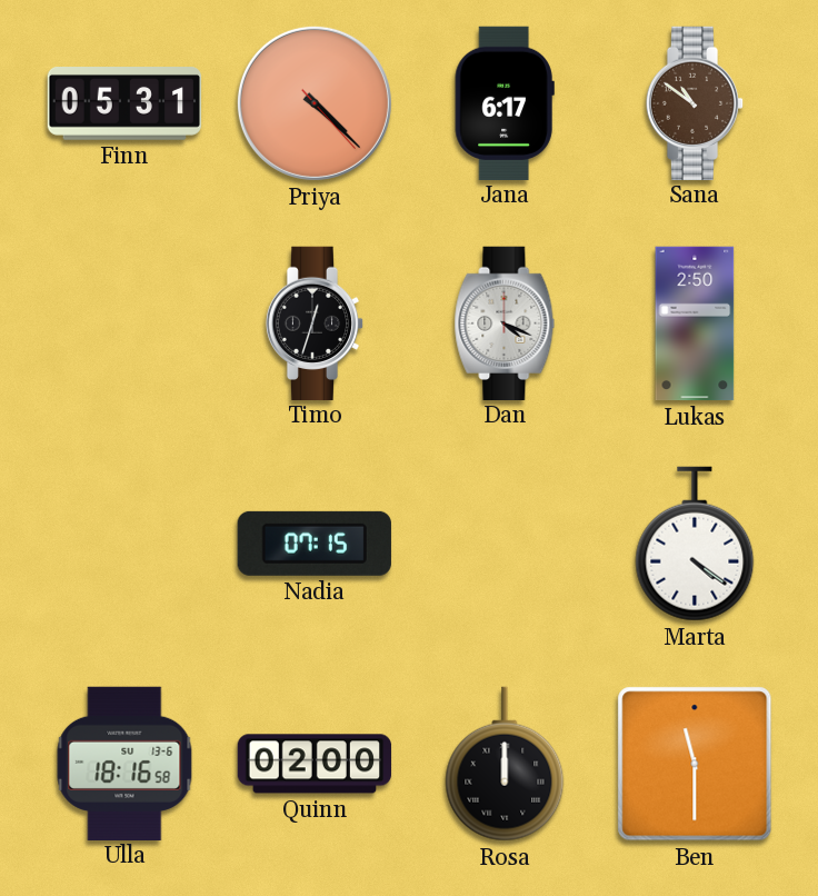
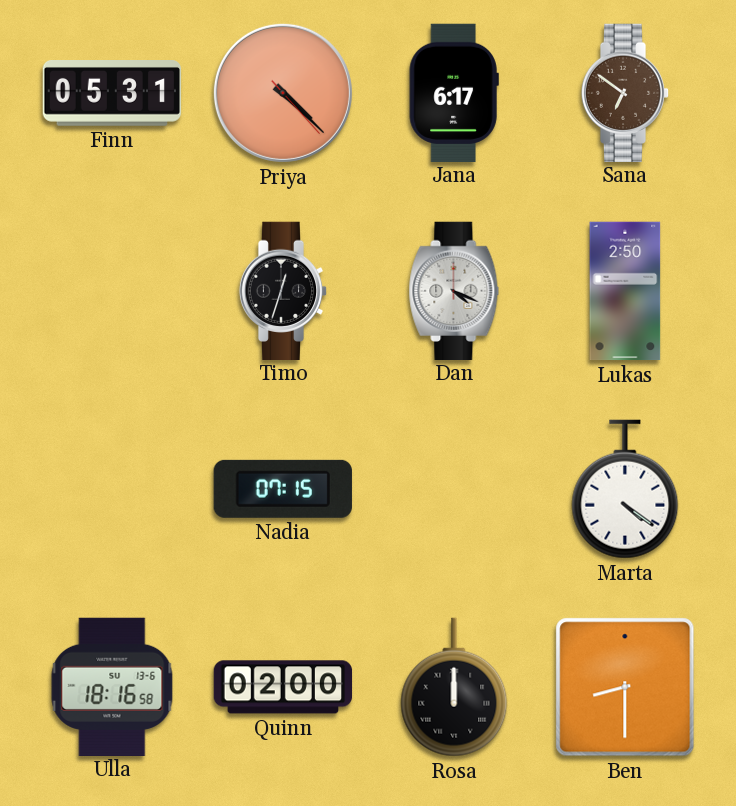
Sana: 10:51 -> 6:51 (625, 92)
Ben: 11:30 -> 8:30 (625, 687)
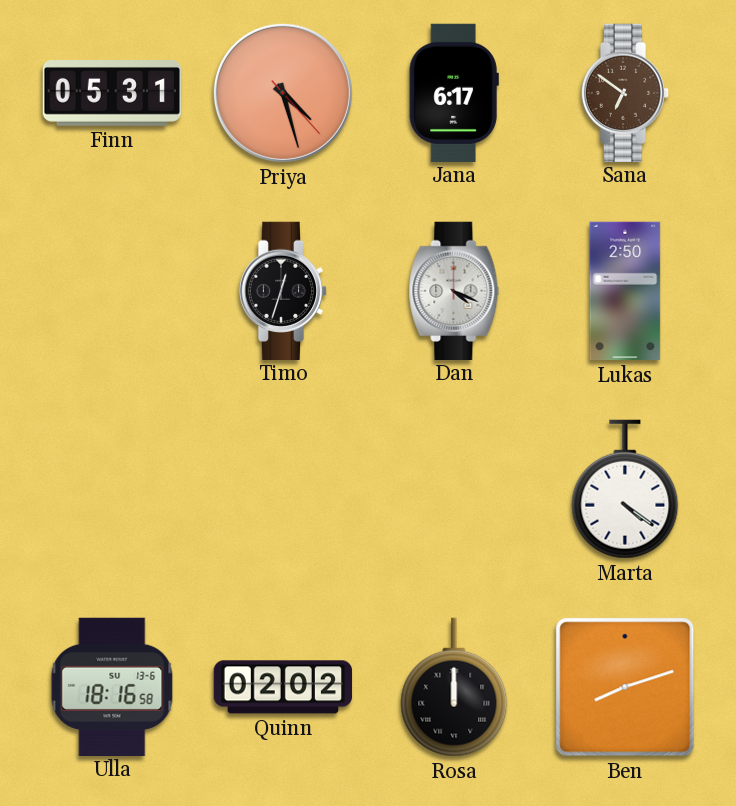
Priya: 4:22 -> 4:27 (283, 93)
Nadia: 07:15 -> none (283, 489)
Quinn: 02:00 -> 02:02 (283, 687)
Ben: 8:30 -> 8:12 (625, 687)
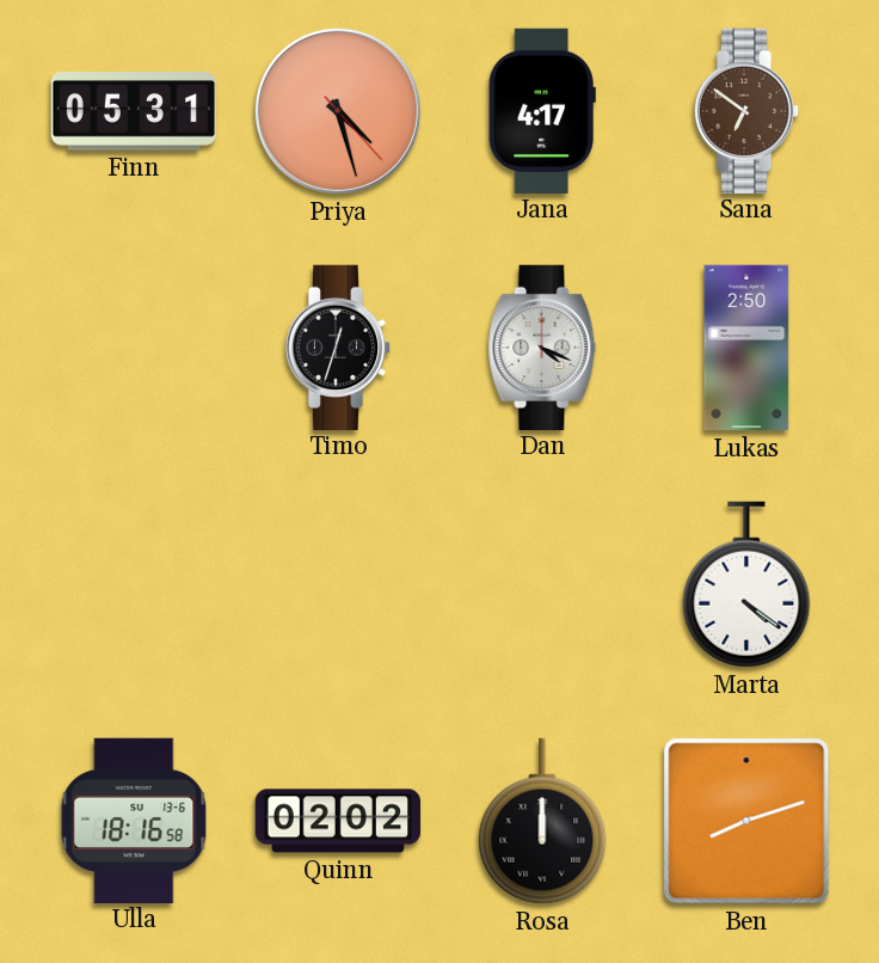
Jana: 6:17 -> 4:17 (542, 110)
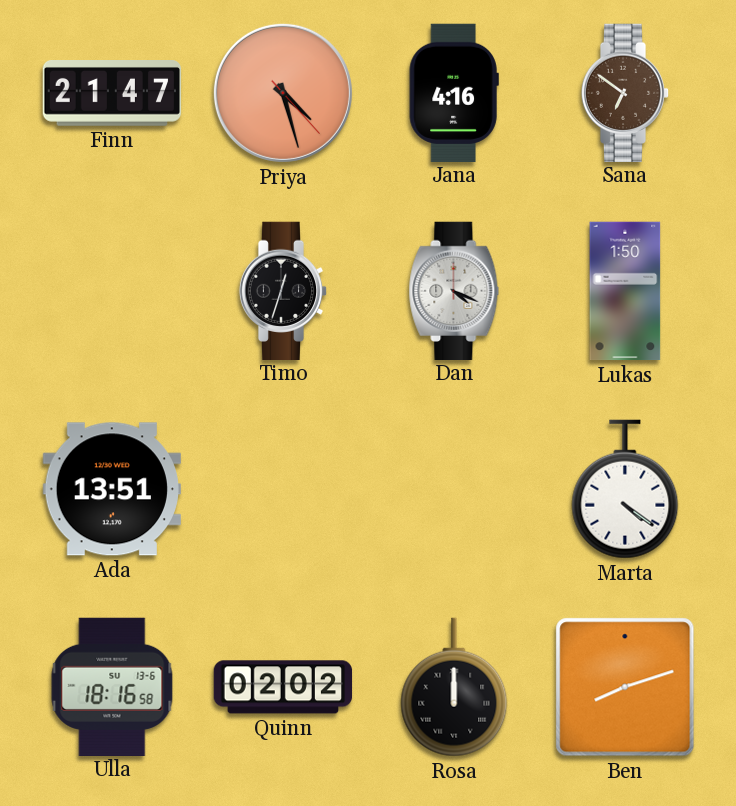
Finn: 05:31 -> 21:47 (112, 94)
Jana: 4:17 -> 4:16 (454, 92)
Lukas: 2:50 -> 1:50 (625, 291)
Ada: none -> 13:51 (112, 489)
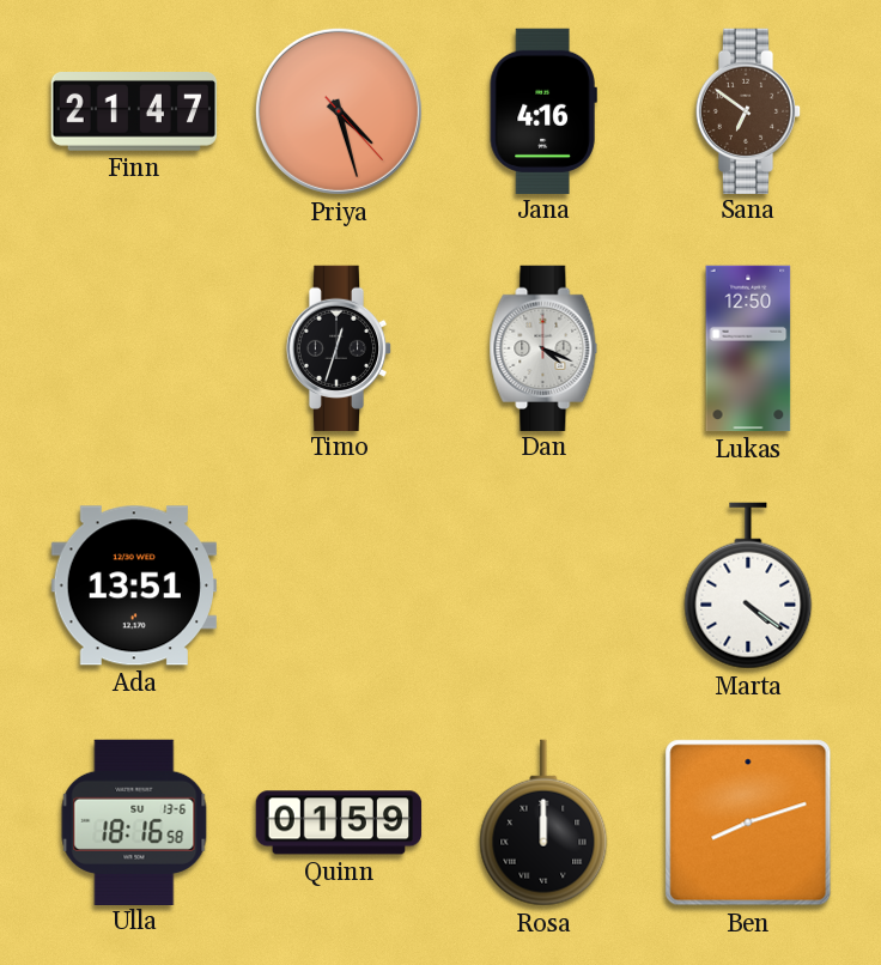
Lukas: 1:50 -> 12:50 (748, 348)
Quinn: 02:02 -> 01:59 (339, 823)
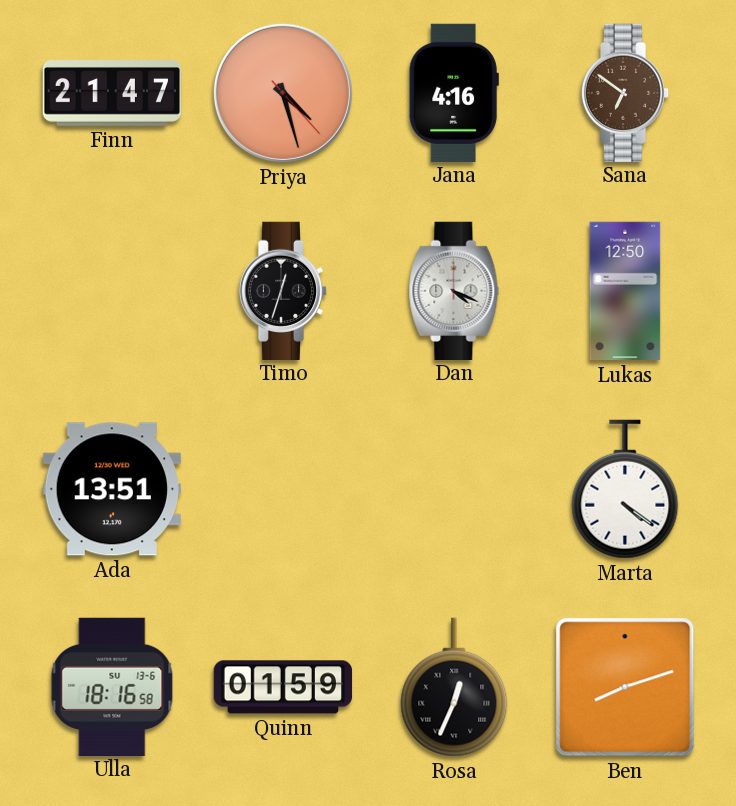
Rosa: 12:00 -> 12:34 (454, 687)
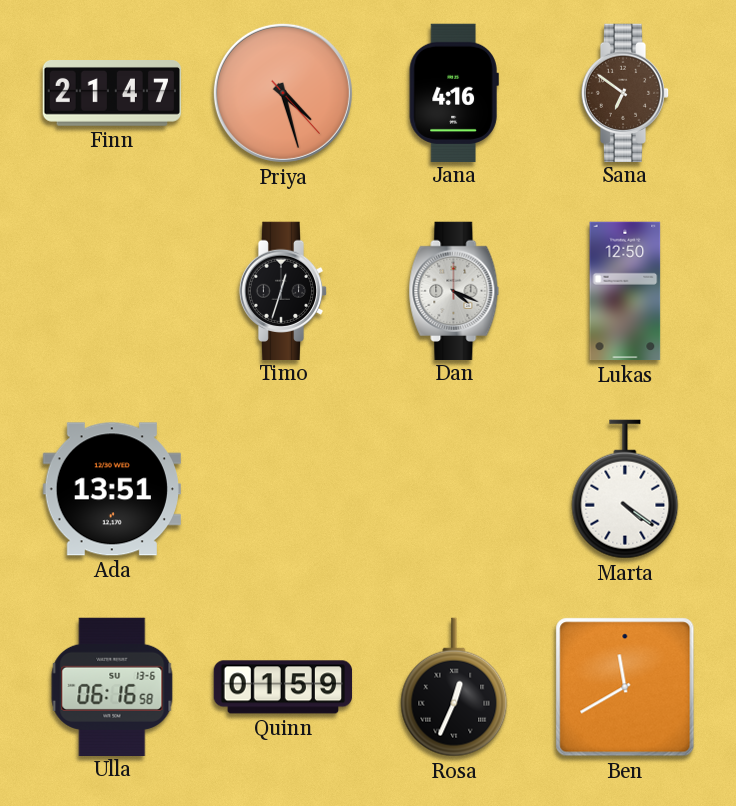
Ulla: 18:16 -> 06:16 (112, 686)
Ben: 8:12 -> 11:40 (625, 687)
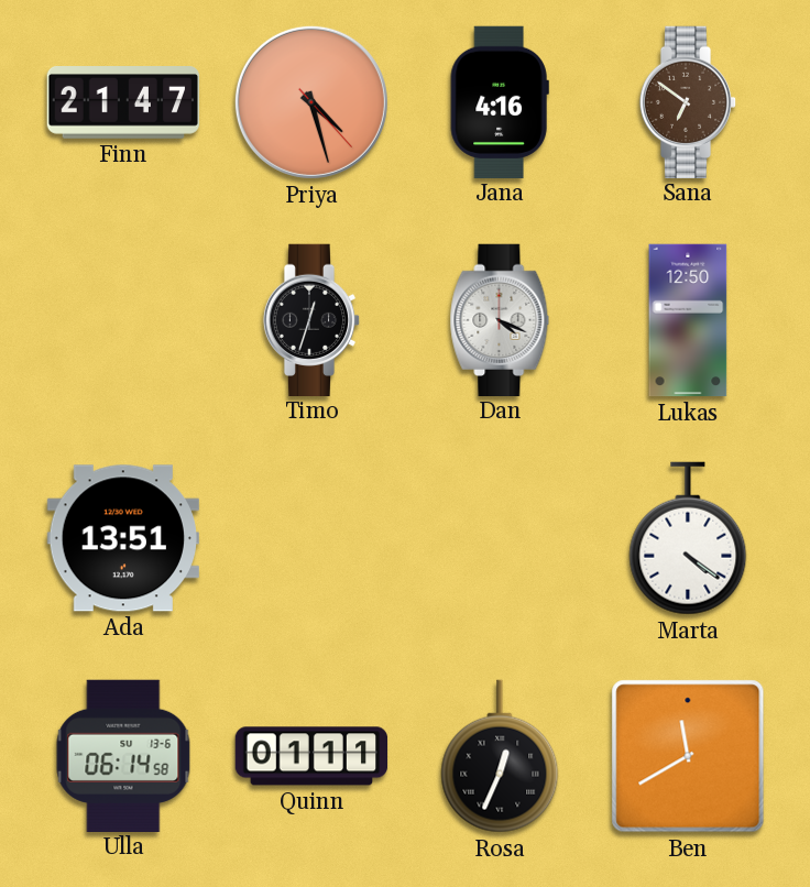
Ulla: 06:16 -> 06:14 (123, 755)
Quinn: 01:59 -> 01:11 (311, 756)
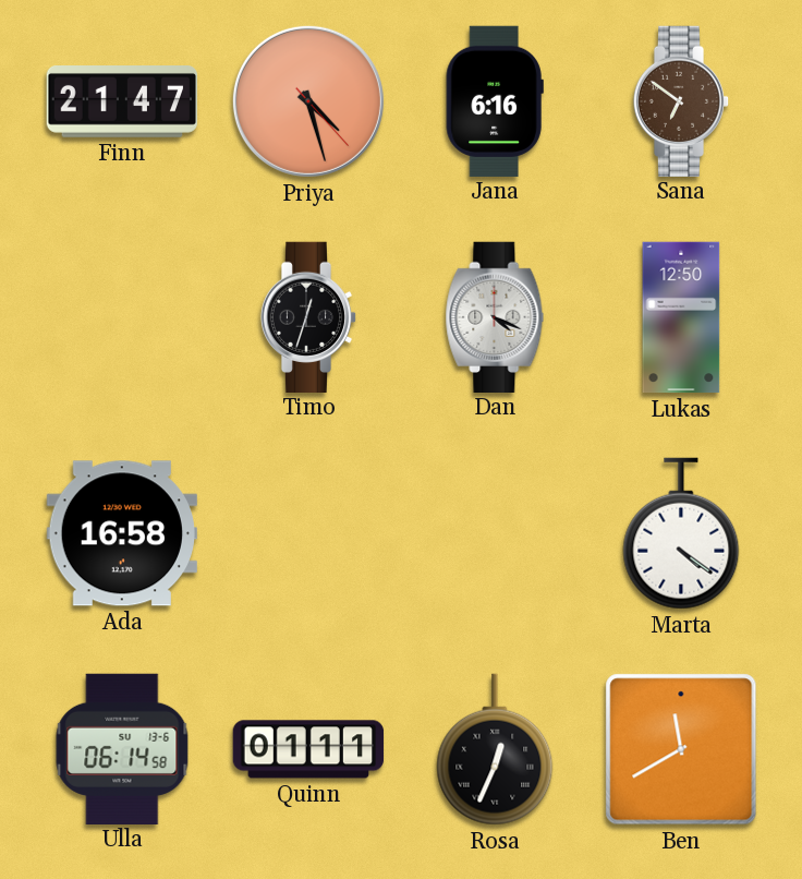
Jana: 4:16 -> 6:16 (495, 100)
Ada: 13:51 -> 16:58 (122, 533)
